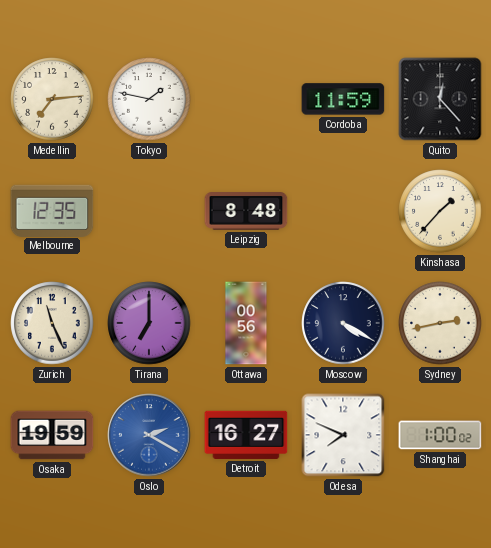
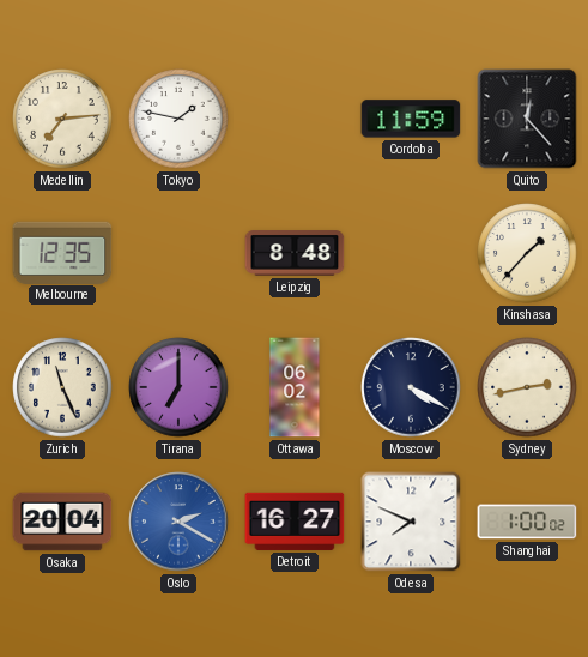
Ottawa: 00:56 -> 06:02 (295, 387)
Osaka: 19:59 -> 20:04 (62, 522)
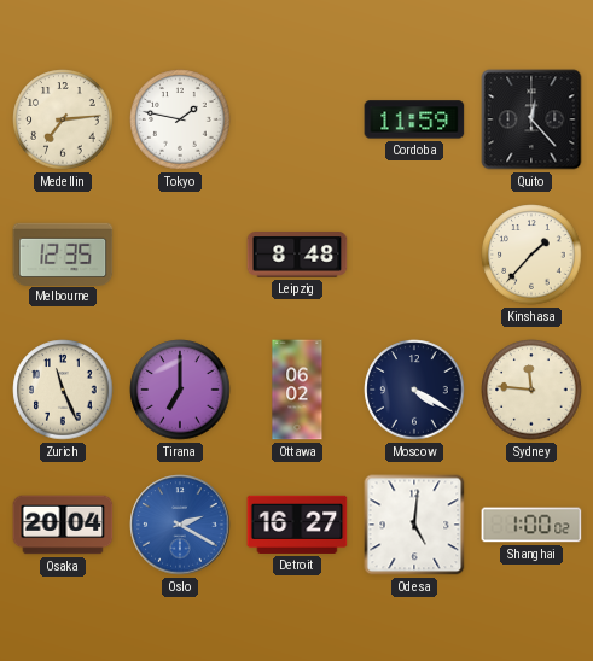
Sydney: 2:43 -> 11:46 (531, 390)
Odesa: 7:49 -> 5:01 (414, 525)
